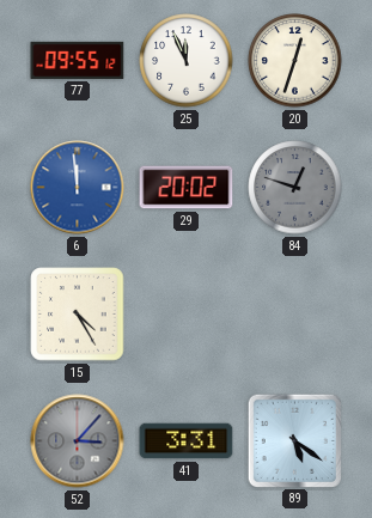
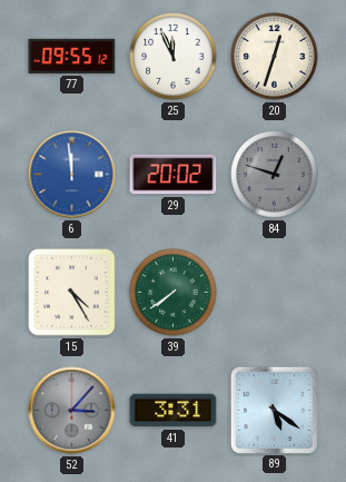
39: none -> 7:39 (174, 293)
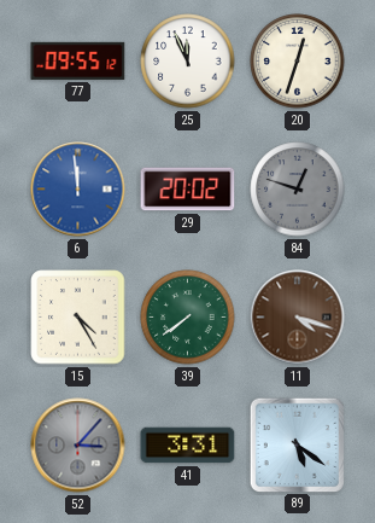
11: none -> 4:18 (298, 318)
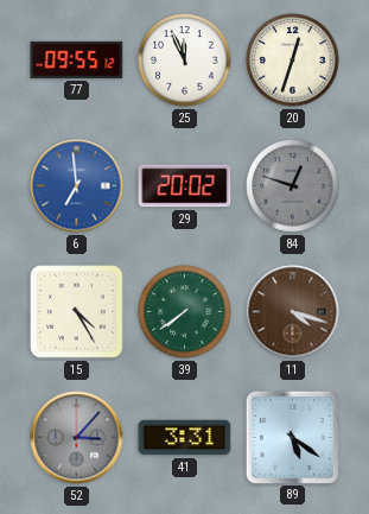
6: 11:59 -> 6:59 (77, 186)
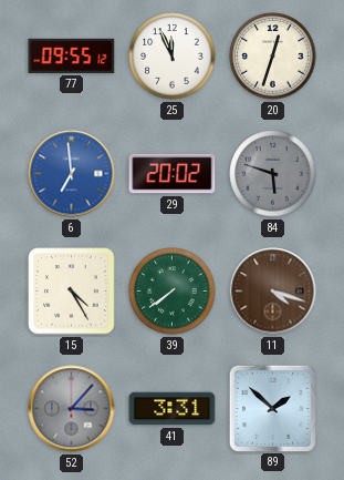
84: 12:48 -> 5:48 (273, 174)
89: 5:21 -> 1:52 (272, 408)
